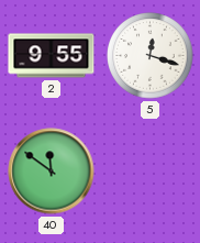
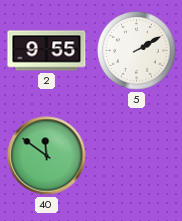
5: 12:18 -> 2:10 (137, 51)
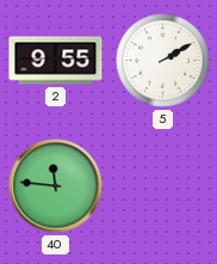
40: 11:51 -> 11:46 (56, 186)
